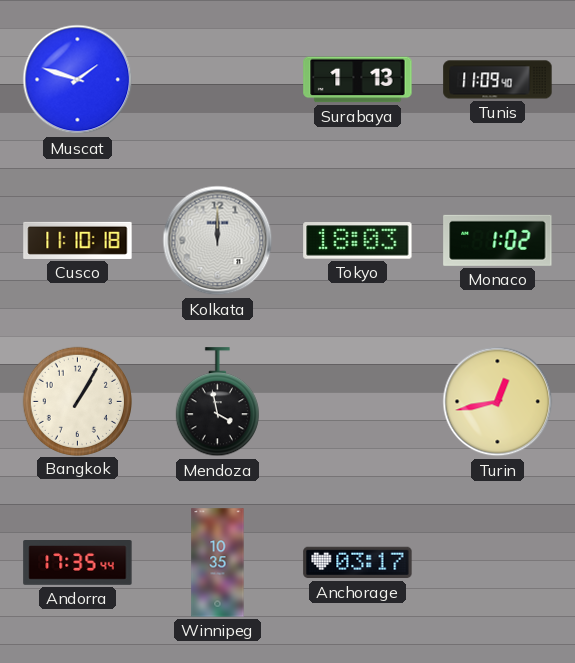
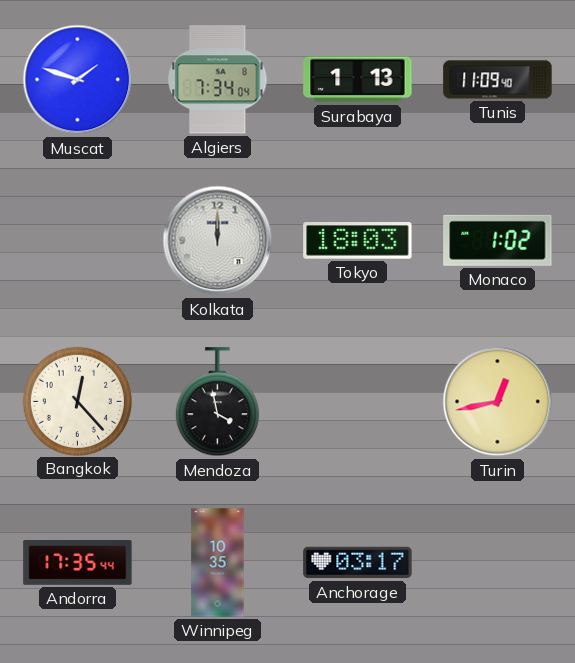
Algiers: none -> 7:34 (218, 80)
Cusco: 11:10 -> none (78, 240)
Bangkok: 1:05 -> 12:23 (77, 401)
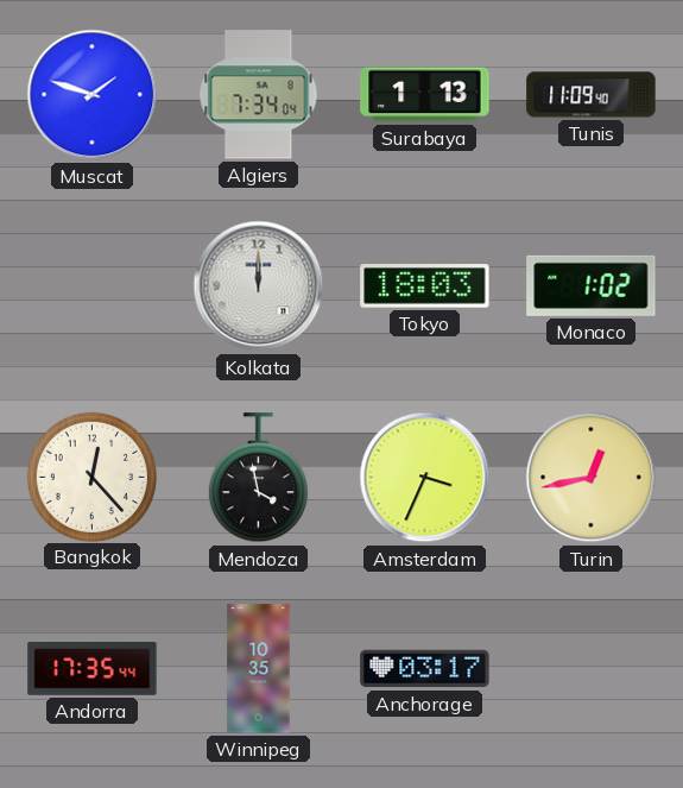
Amsterdam: none -> 3:34 (425, 478)
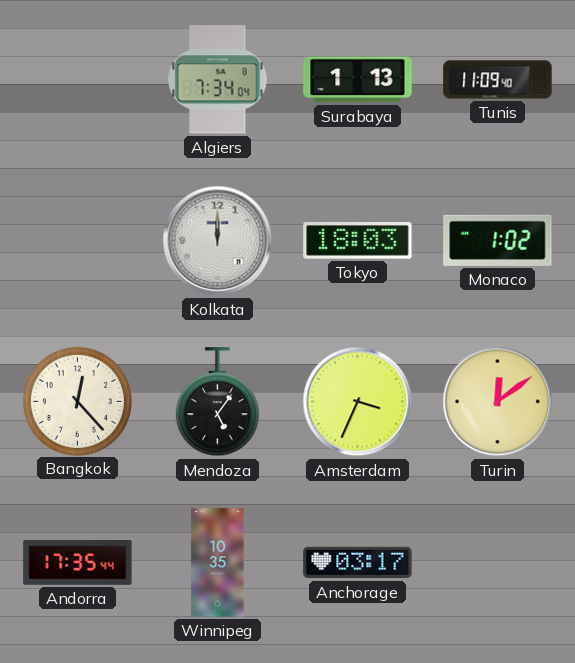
Muscat: 1:48 -> none (93, 95)
Mendoza: 3:58 -> 5:06 (217, 402)
Turin: 12:43 -> 12:09 (498, 402)
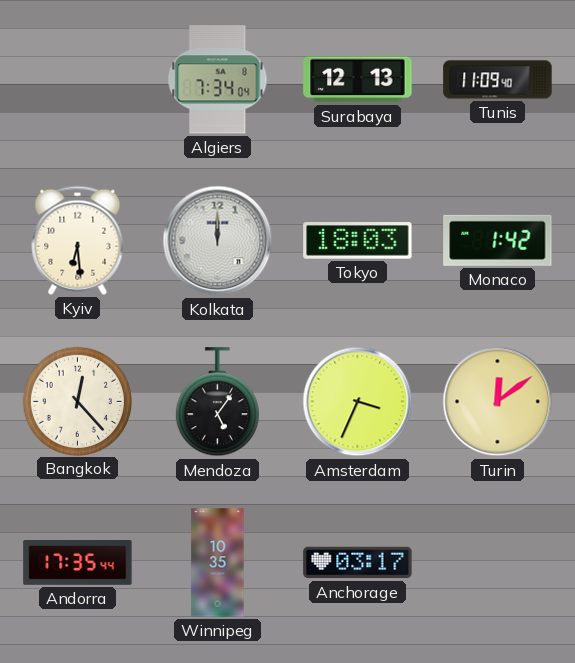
Surabaya: 1:13 -> 12:13 (358, 80)
Kyiv: none -> 6:29 (78, 240)
Monaco: 1:02 -> 1:42 (498, 240)
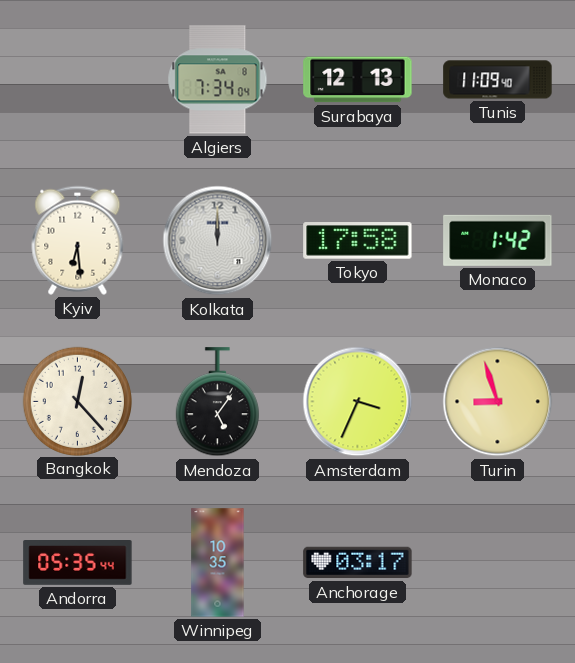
Tokyo: 18:03 -> 17:58 (358, 241)
Turin: 12:09 -> 8:57 (498, 402)
Andorra: 17:35 -> 05:35 (78, 563)
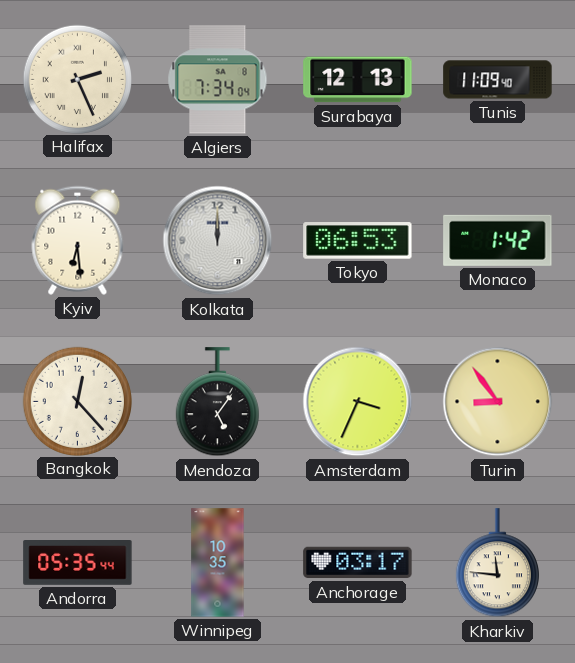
Halifax: none -> 2:26 (77, 79)
Tokyo: 17:58 -> 06:53 (358, 241)
Turin: 8:57 -> 8:54 (498, 402)
Kharkiv: none -> 11:46 (497, 563)
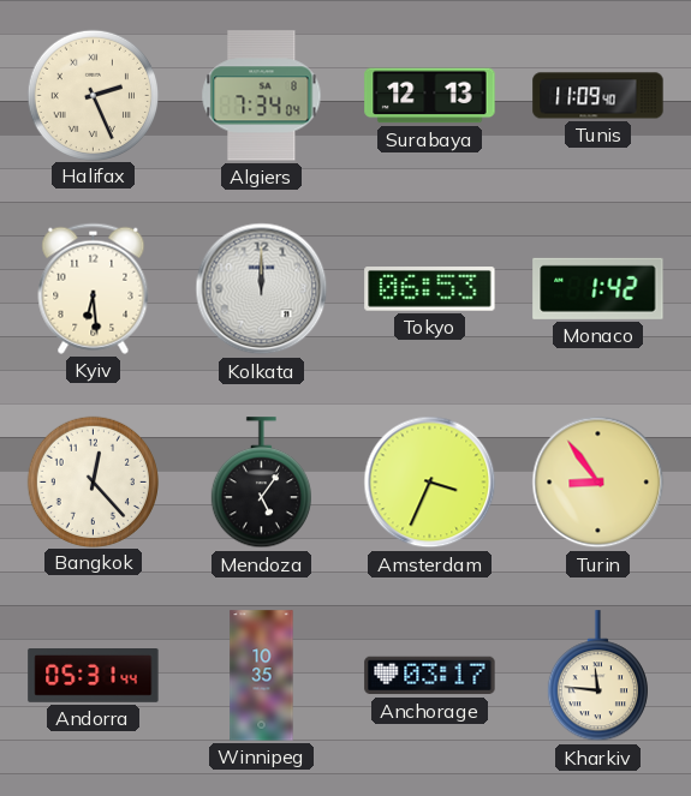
Andorra: 05:35 -> 05:31 (94, 676)
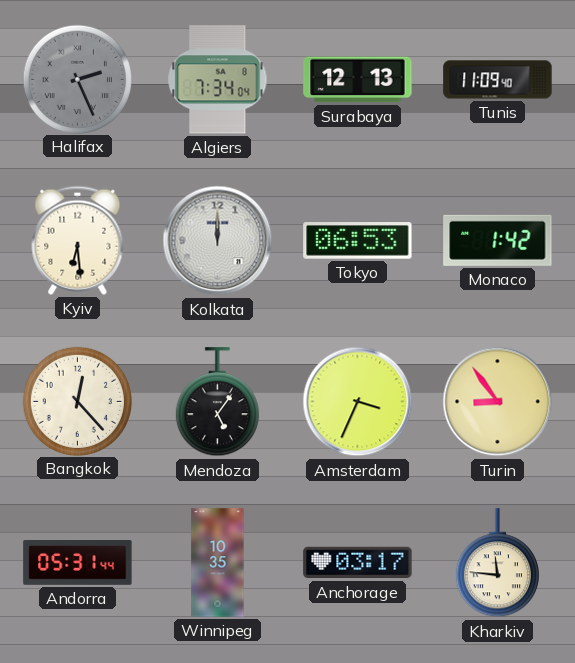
Halifax dial: cream -> grey (77, 79)
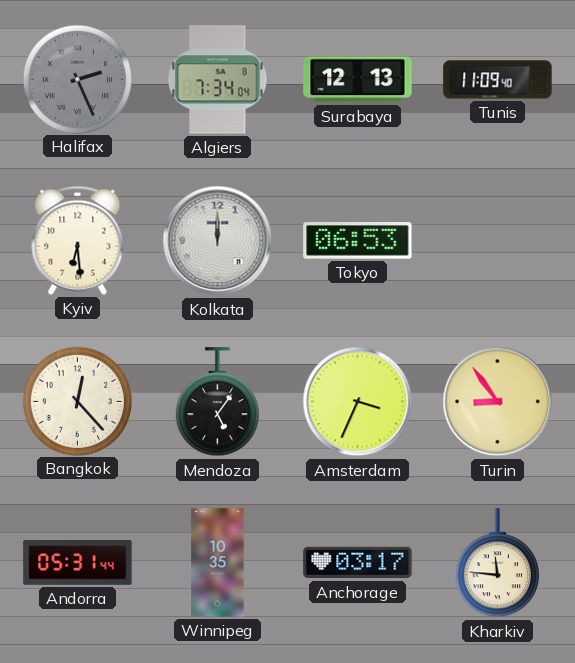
Monaco: 1:42 -> none (498, 240)
